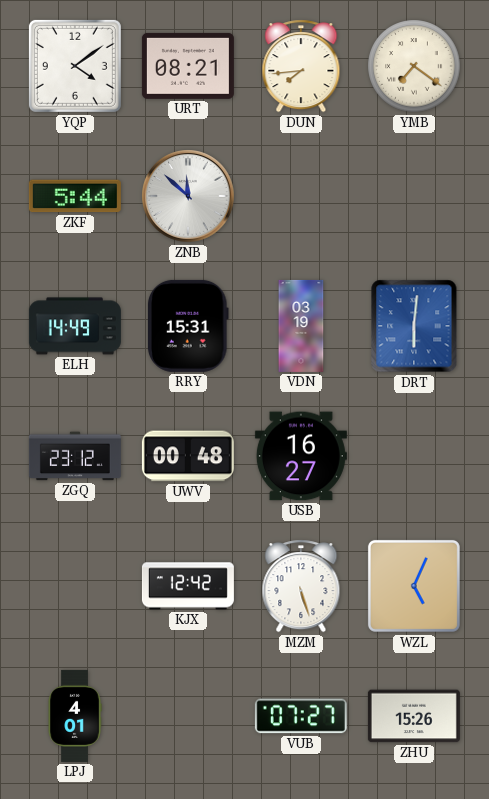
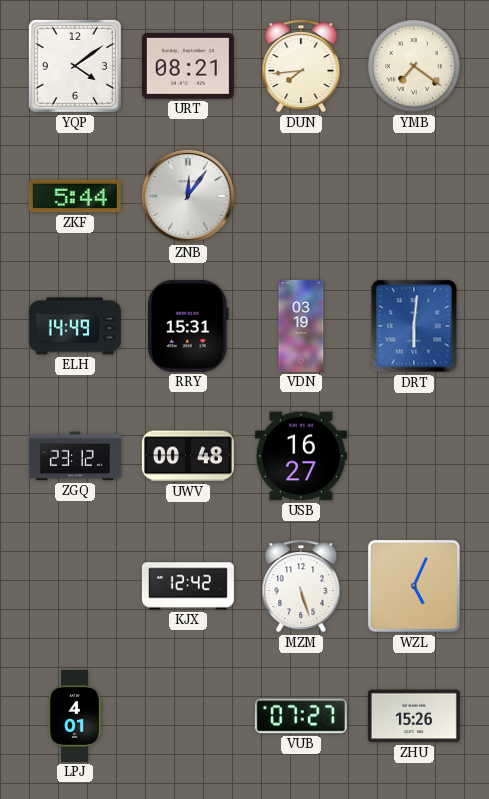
ZNB: 11:52 -> 12:06 (188, 196)
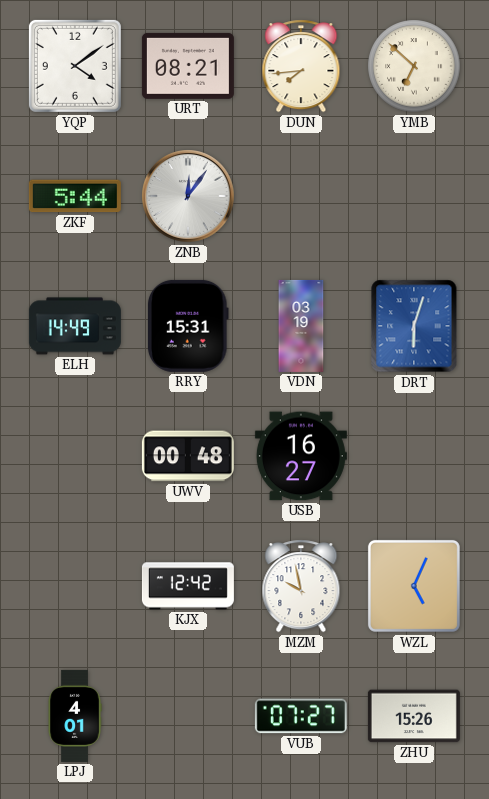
YMB: 7:21 -> 6:52 (414, 66)
DRT: 6:01 -> 6:03 (414, 326)
ZGQ: 23:12 -> none (75, 456)
MZM: 5:27 -> 9:58 (301, 586)
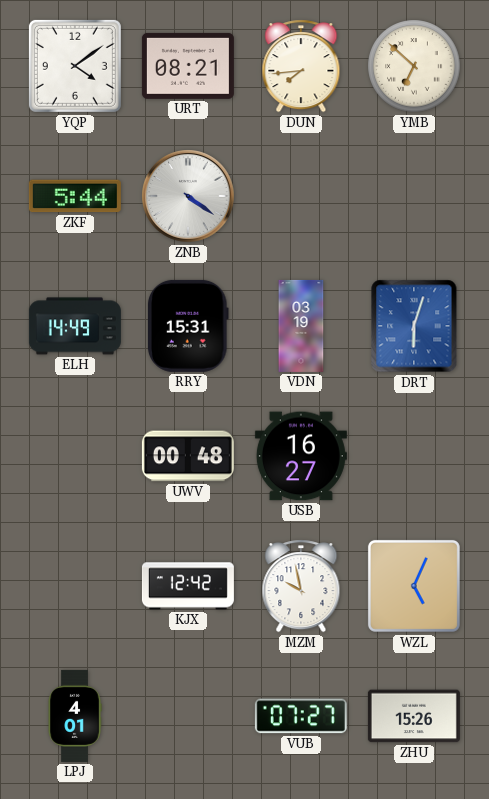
ZNB: 12:06 -> 4:21 (188, 196)
